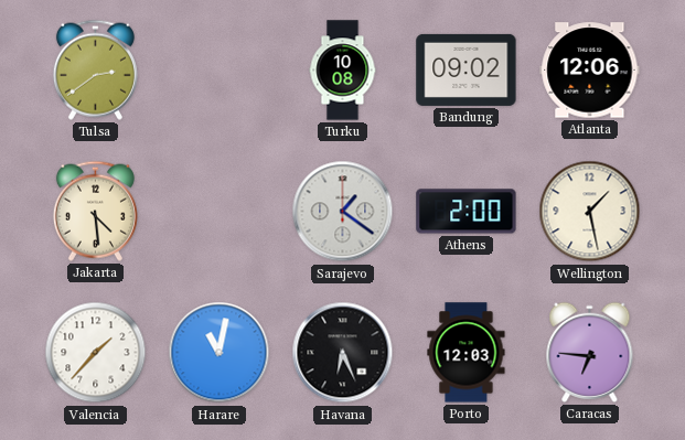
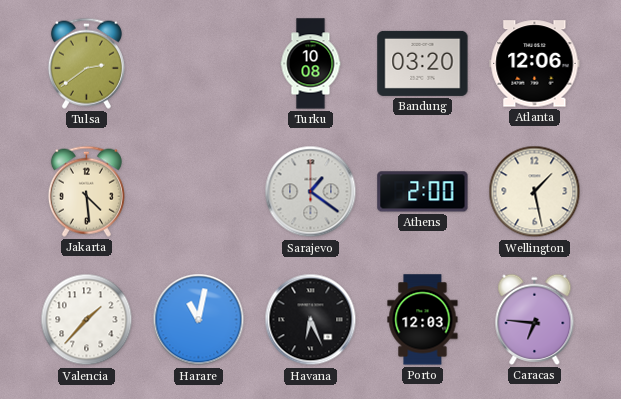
Bandung: 09:02 -> 03:20 (423, 63)
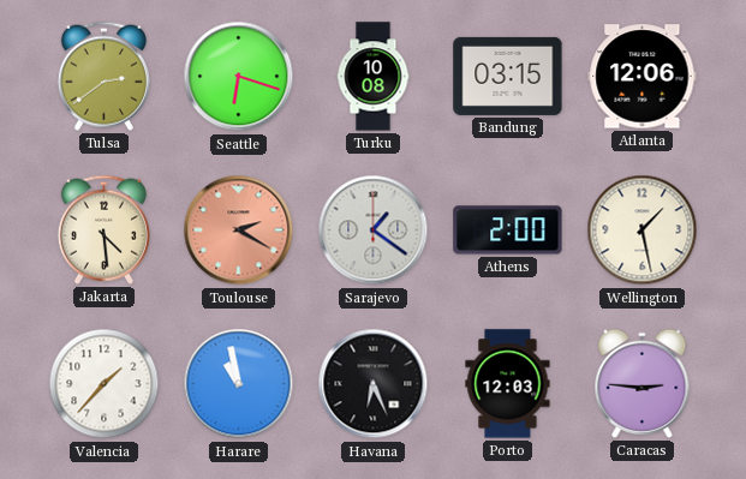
Seattle: none -> 6:18 (239, 77)
Bandung: 03:20 -> 03:15 (508, 76)
Toulouse: none -> 2:20 (239, 230)
Harare: 11:02 -> 10:58 (239, 384)
Caracas: 6:46 -> 2:46 (643, 383)
